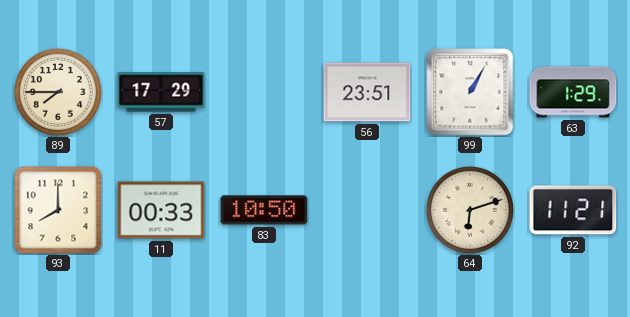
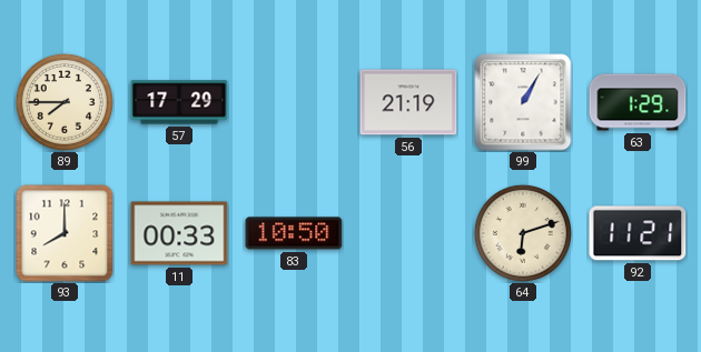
56: 23:51 -> 21:19 (408, 102)
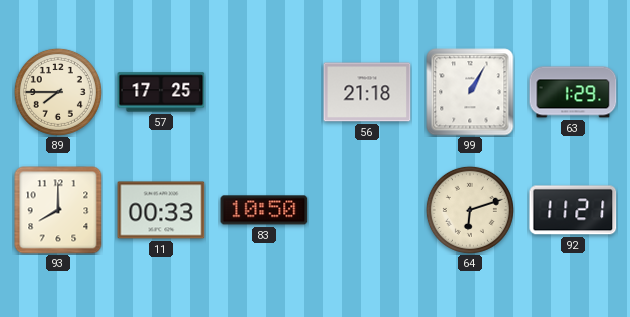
57: 17:29 -> 17:25 (161, 92)
56: 21:19 -> 21:18 (367, 92)
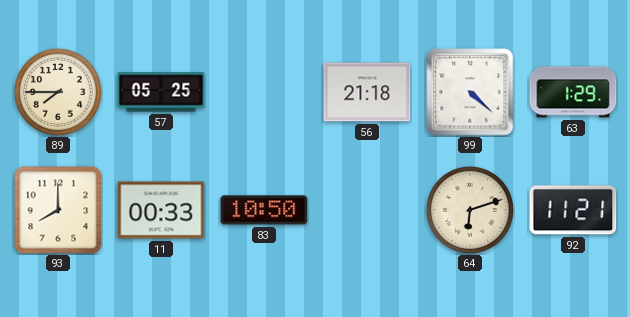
57: 17:25 -> 05:25 (161, 92)
99: 1:05 -> 4:22 (470, 92)
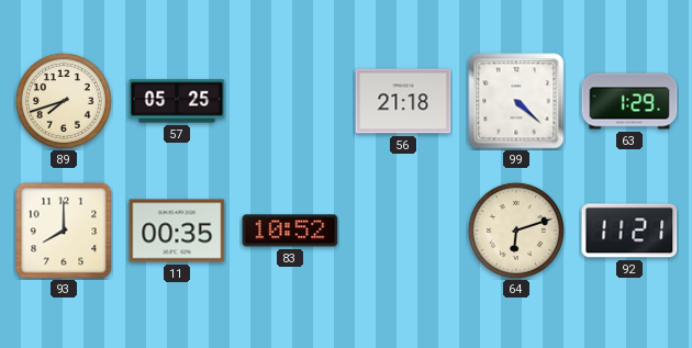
89: 7:45 -> 7:42 (64, 101)
11: 00:33 -> 00:35 (177, 231)
83: 10:50 -> 10:52 (290, 231)
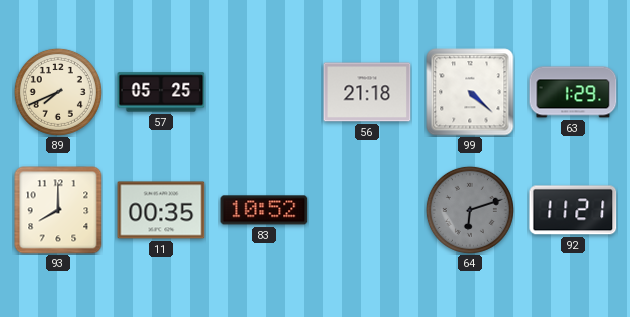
89: 7:42 -> 7:41 (58, 92)
64 dial: cream -> grey (470, 210)
